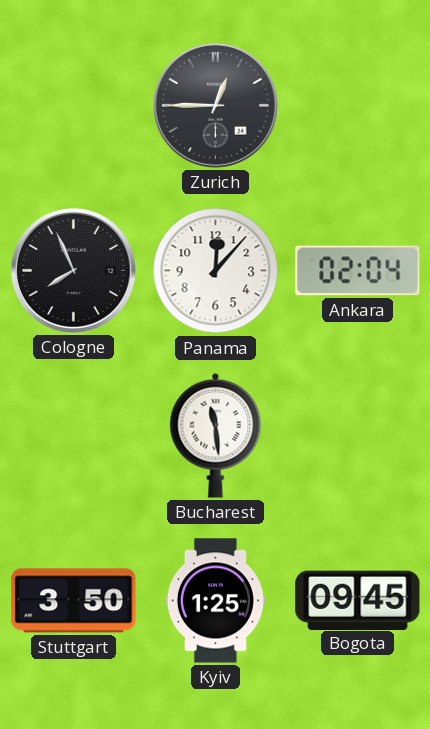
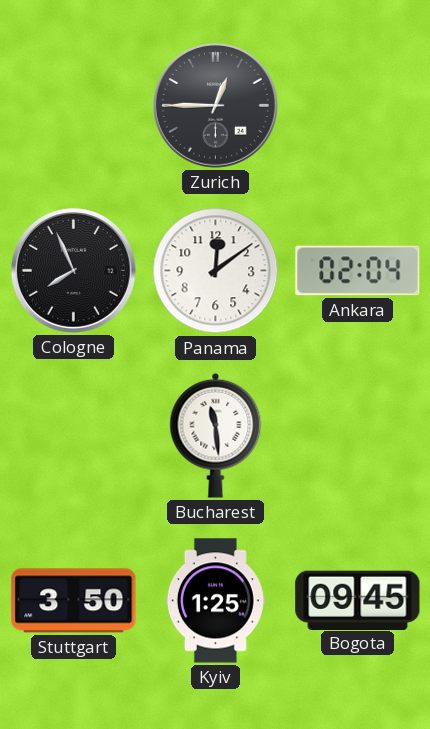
Panama: 12:07 -> 12:09 (216, 271)
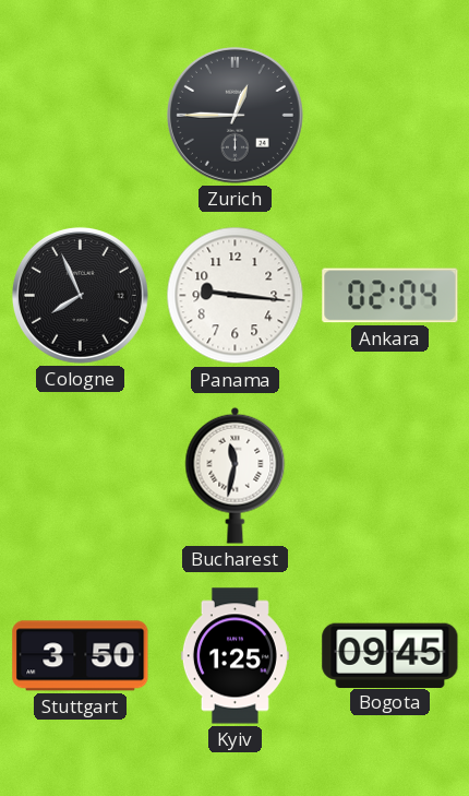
Panama: 12:09 -> 9:16 (236, 296)
Bucharest: 11:29 -> 11:32 (236, 475)
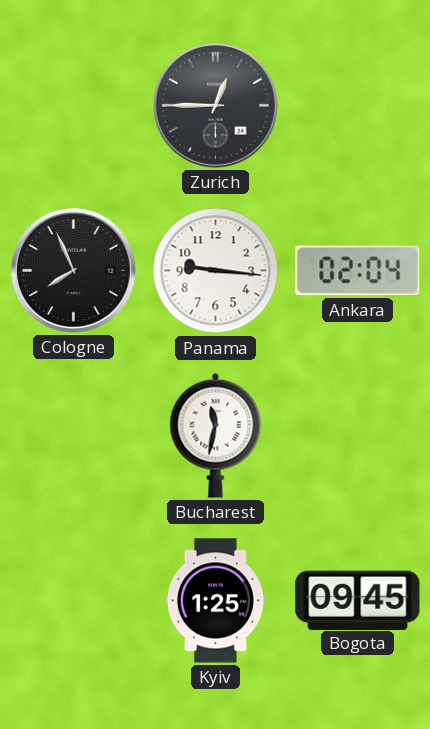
Stuttgart: 3:50 -> none (81, 656)
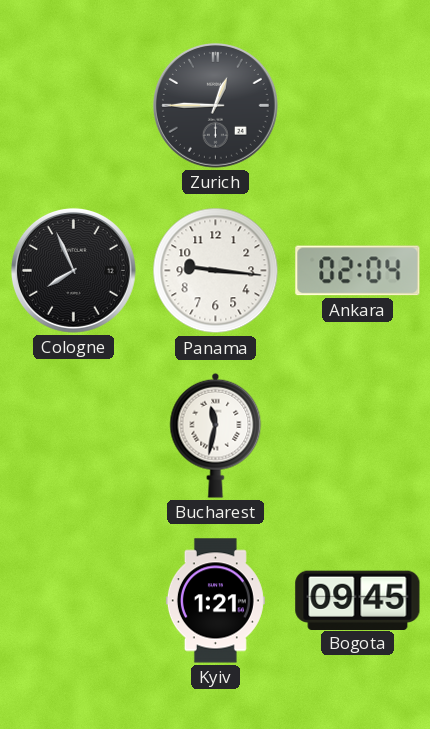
Kyiv: 1:25 -> 1:21 (215, 601)
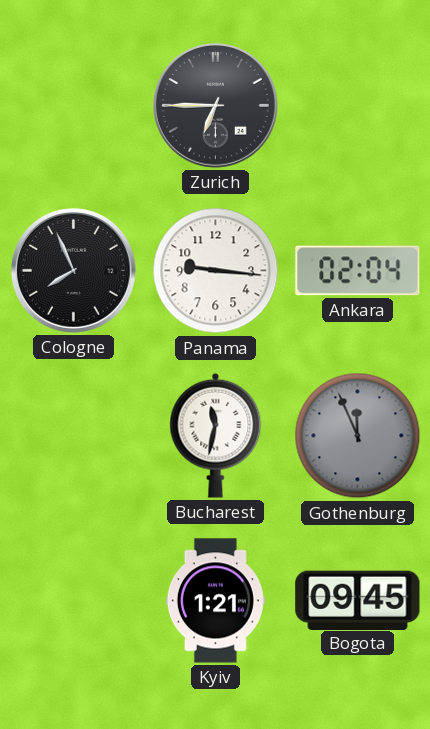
Zurich: 12:45 -> 6:45 (215, 105)
Gothenburg: none -> 11:56 (358, 436)
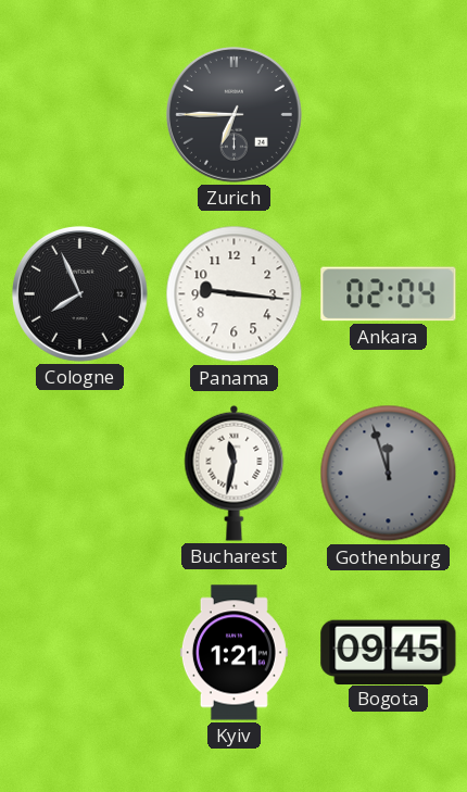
Gothenburg: 11:56 -> 11:57 (389, 474)
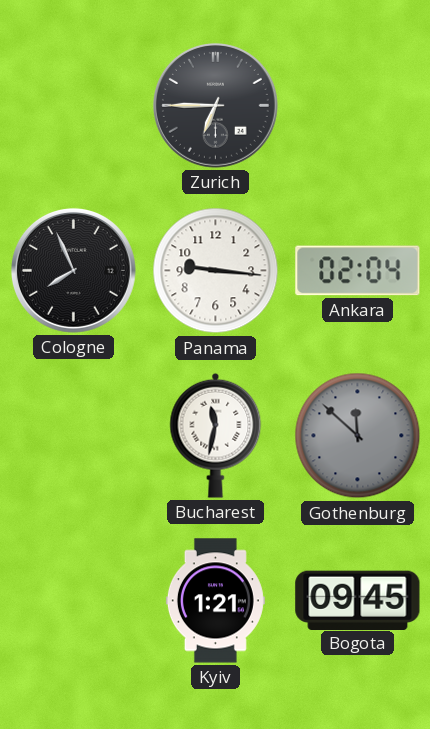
Gothenburg: 11:57 -> 11:52 (358, 436)
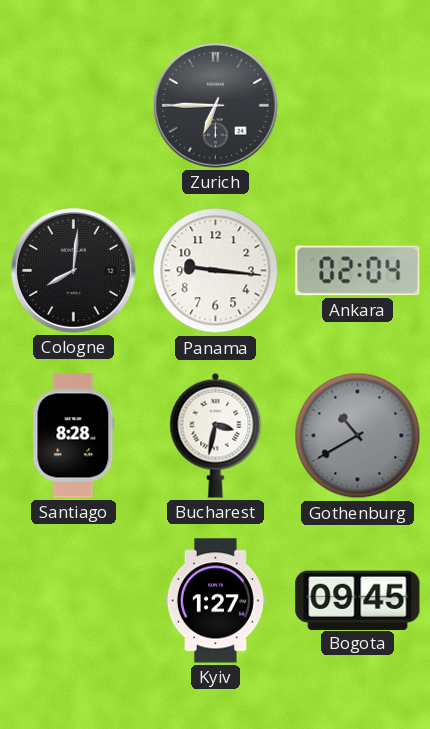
Cologne: 7:56 -> 8:01 (73, 270)
Santiago: none -> 8:28 (74, 436)
Bucharest: 11:32 -> 3:32 (216, 435)
Gothenburg: 11:52 -> 10:40 (358, 436)
Kyiv: 1:21 -> 1:27 (215, 601)
